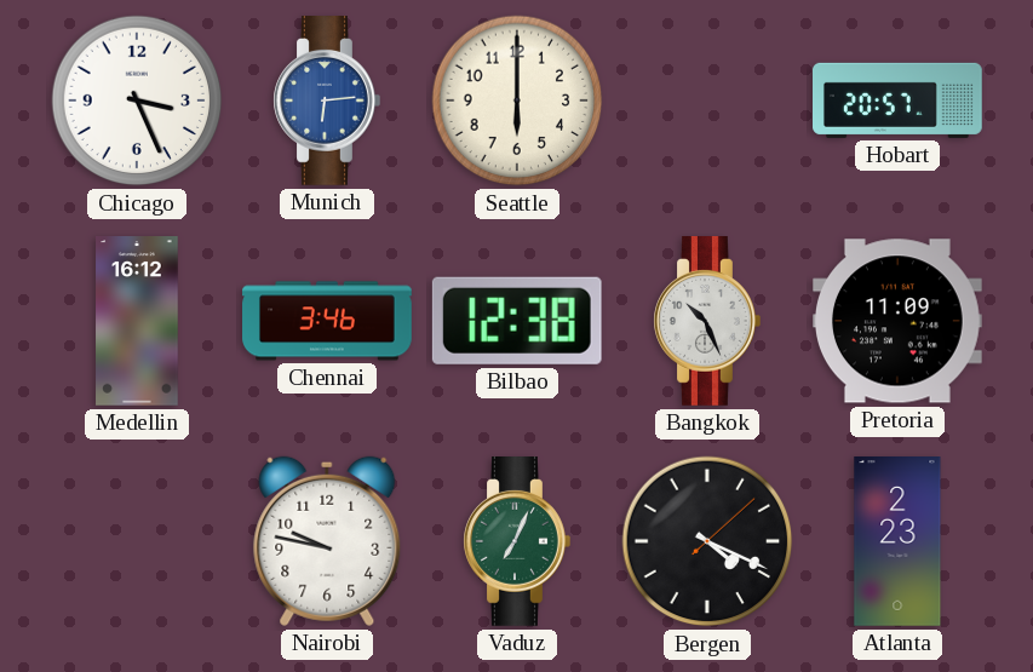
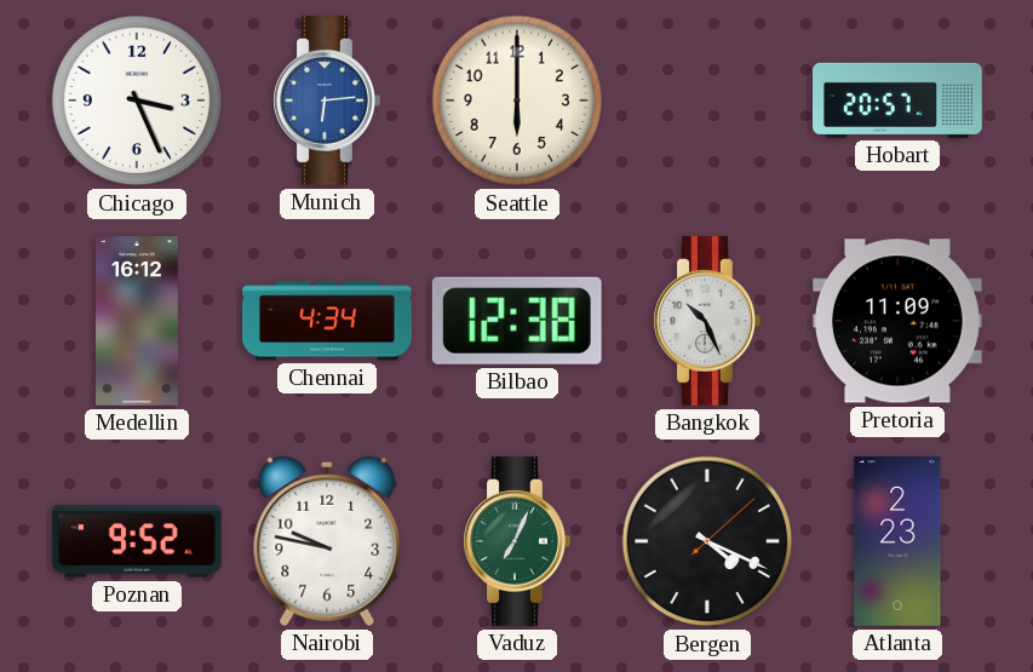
Chennai: 3:46 -> 4:34 (327, 321)
Poznan: none -> 9:52 (137, 541)
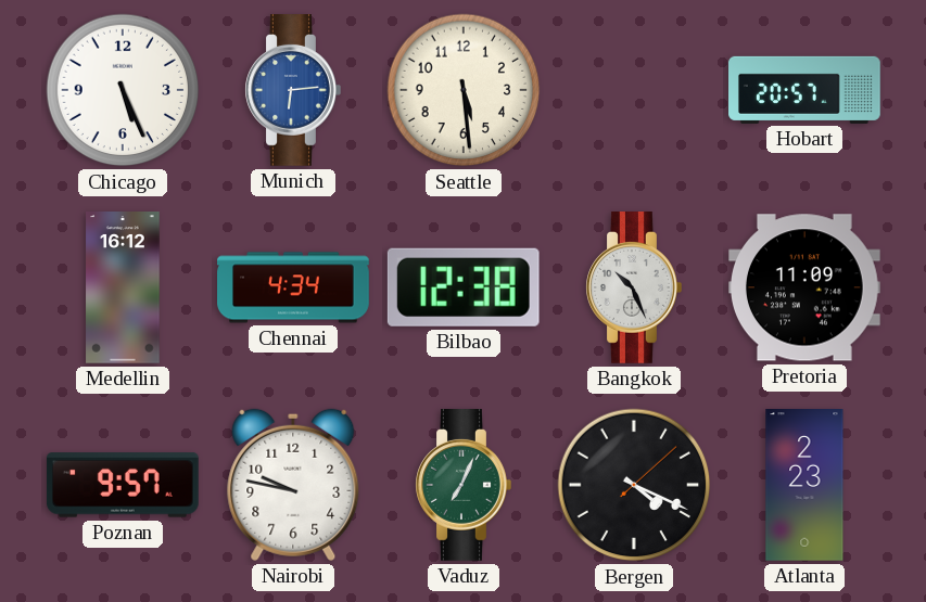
Chicago: 3:26 -> 5:26 (123, 90)
Seattle: 6:00 -> 5:29 (464, 90)
Poznan: 9:52 -> 9:57 (123, 485)
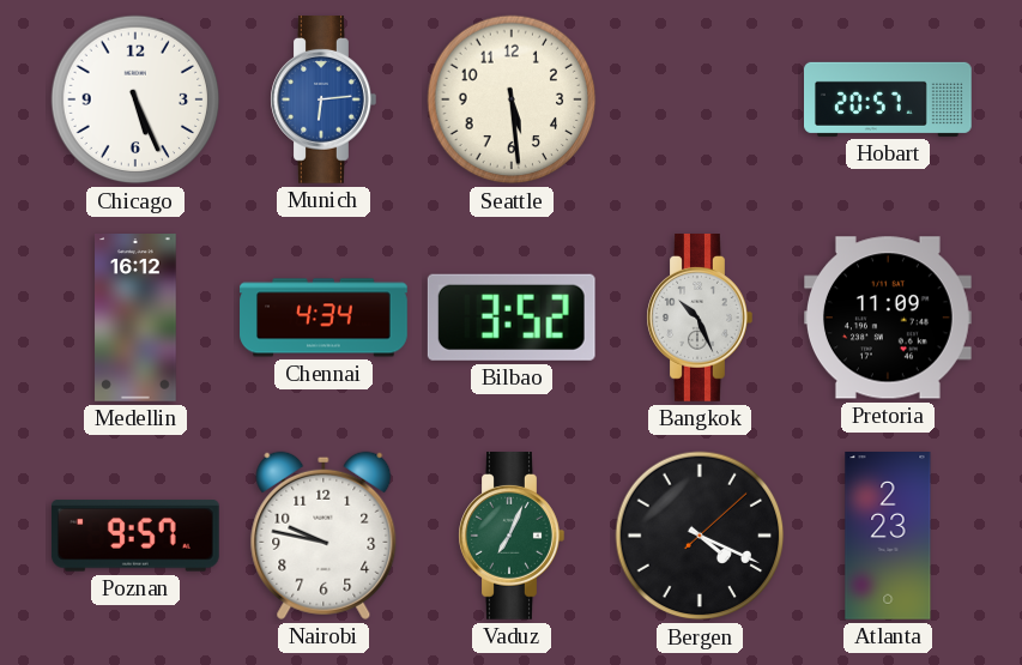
Bilbao: 12:38 -> 3:52 (512, 318)
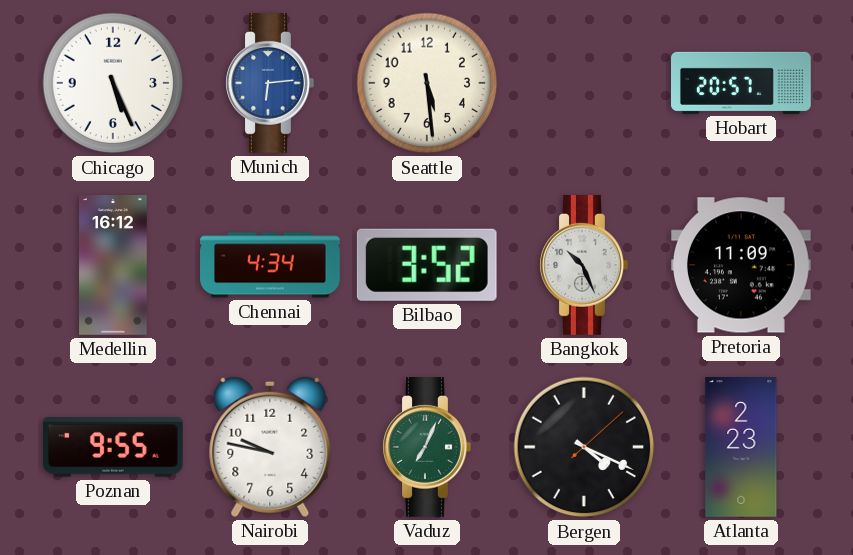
Poznan: 9:57 -> 9:55 (113, 447)
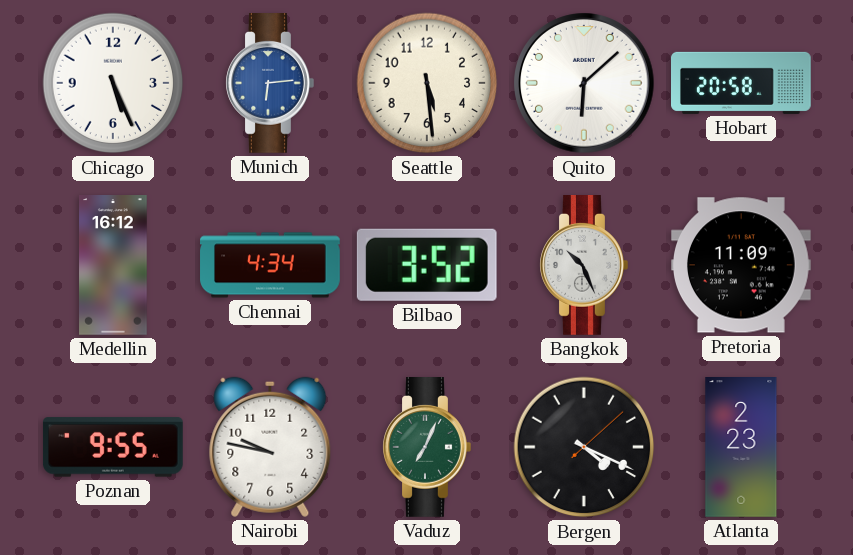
Quito: none -> 6:08 (584, 83)
Hobart: 20:57 -> 20:58 (742, 83)
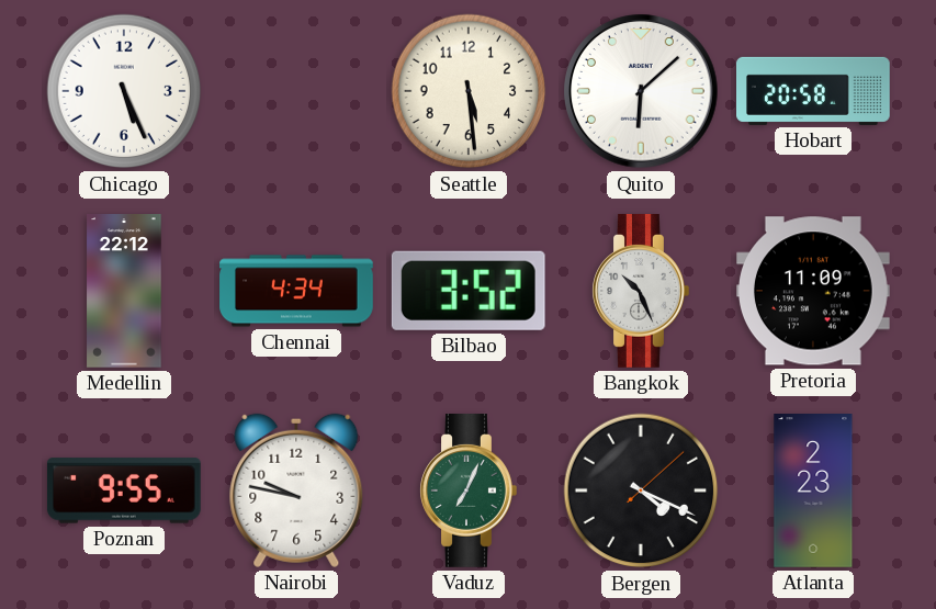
Munich: 6:14 -> none (270, 84)
Medellin: 16:12 -> 22:12 (124, 292)
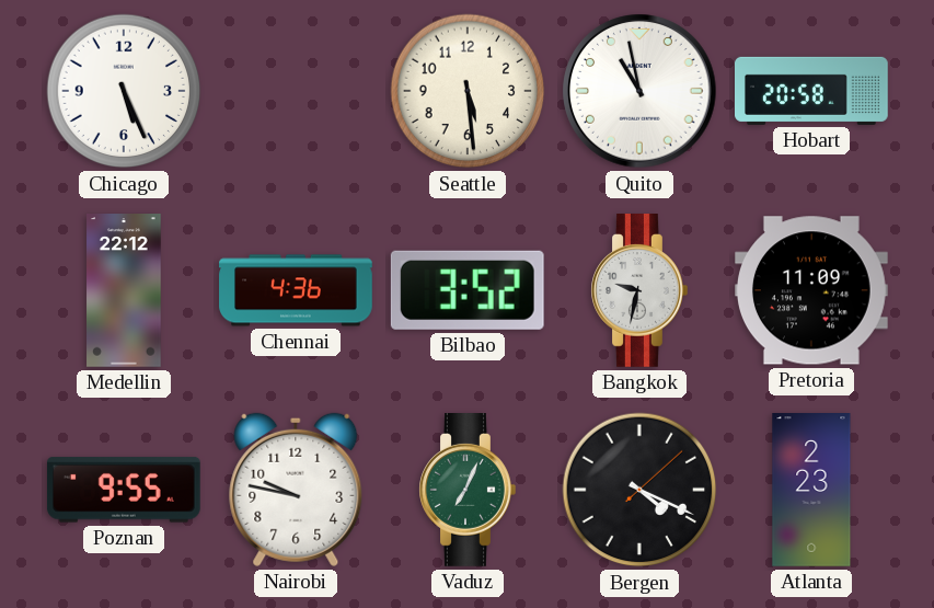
Quito: 6:08 -> 10:58 (639, 91)
Chennai: 4:34 -> 4:36 (296, 290)
Bangkok: 10:26 -> 9:32 (639, 291)
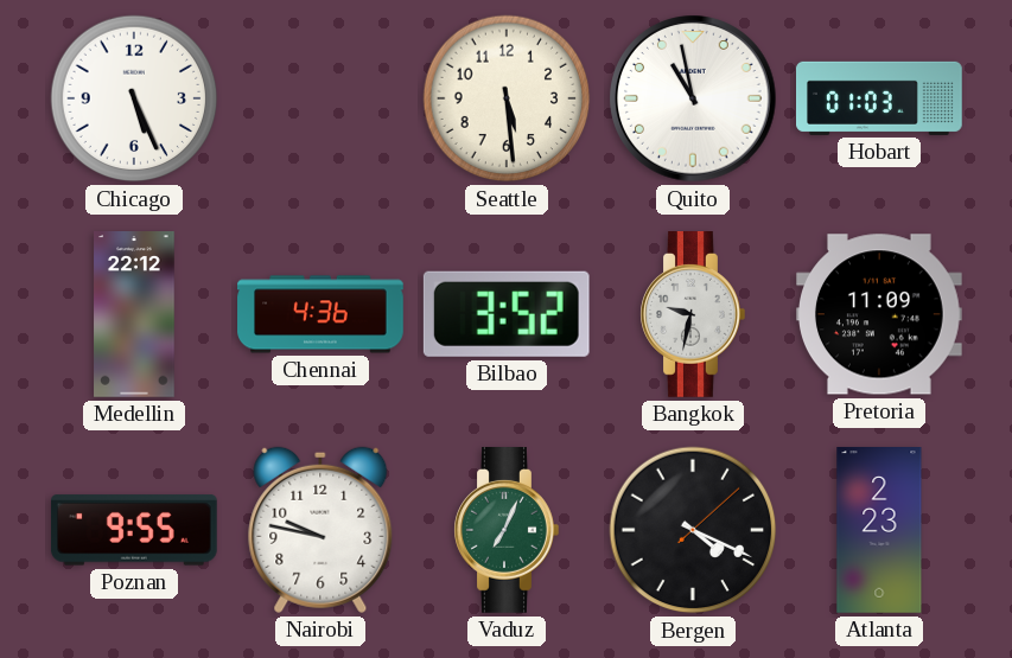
Hobart: 20:58 -> 01:03 (880, 98)
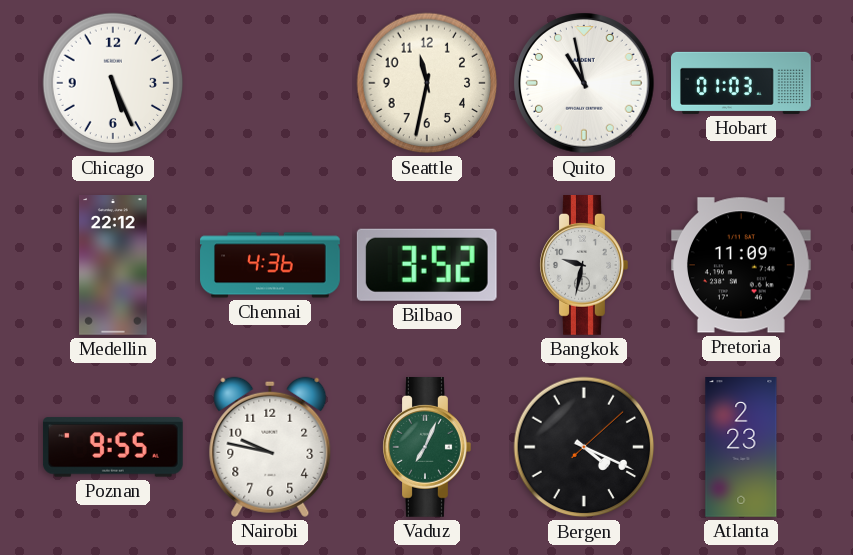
Seattle: 5:29 -> 11:32 (427, 83)
